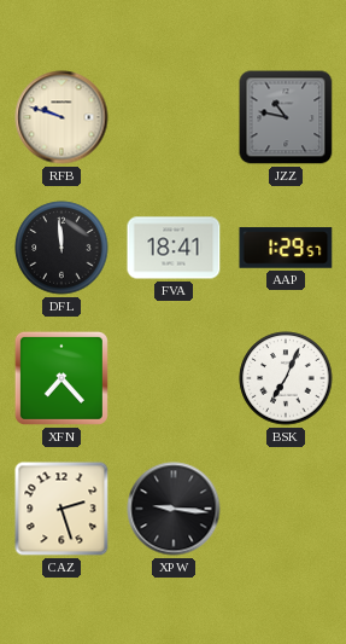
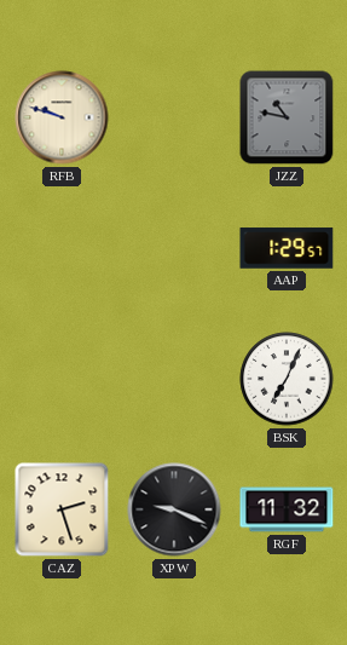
DFL: 11:59 -> none (61, 248)
FVA: 18:41 -> none (174, 248)
XFN: 7:23 -> none (61, 378)
XPW: 9:16 -> 9:19 (174, 509)
RGF: none -> 11:32 (287, 509)
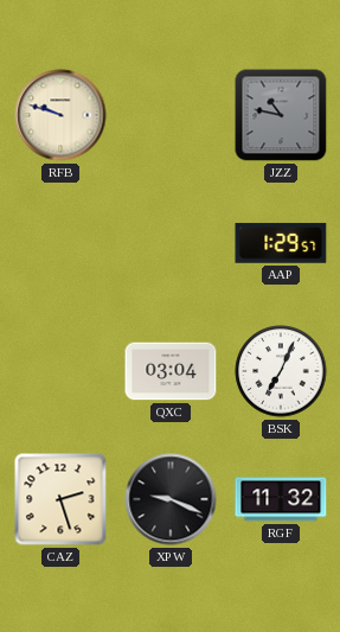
QXC: none -> 03:04 (171, 371)
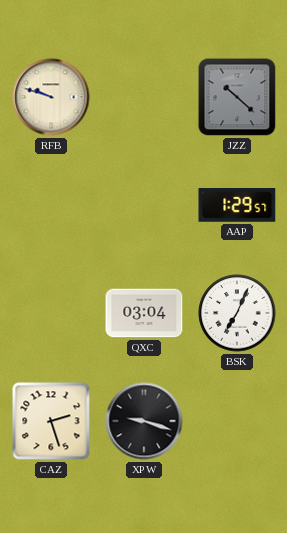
JZZ: 10:47 -> 10:22 (237, 97)
XPW: 9:19 -> 9:18 (144, 421)
RGF: 11:32 -> none (281, 499)
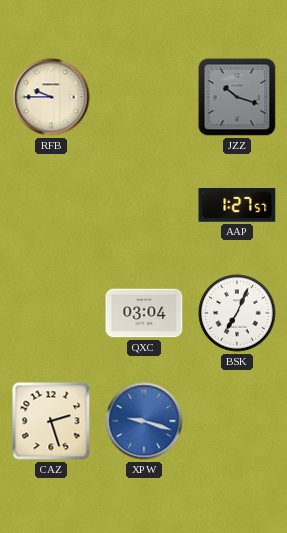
RFB: 9:48 -> 9:45 (51, 97)
JZZ: 10:22 -> 10:18 (237, 97)
AAP: 1:29 -> 1:27 (237, 205)
XPW dial: black -> blue (144, 421)
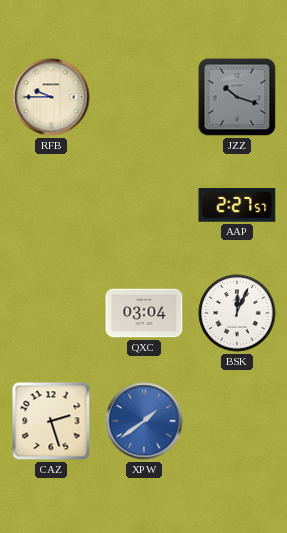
AAP: 1:27 -> 2:27 (237, 205)
BSK: 7:04 -> 12:04 (237, 313)
XPW: 9:18 -> 1:39 (144, 421)
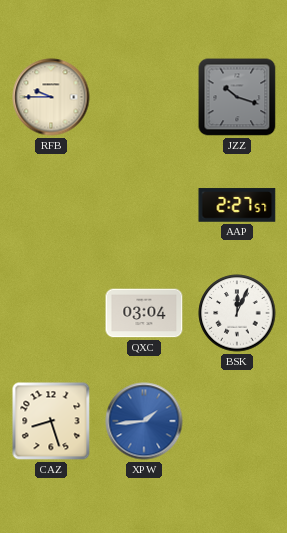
CAZ: 2:27 -> 8:27 (51, 421)
XPW: 1:39 -> 1:44 (144, 421)
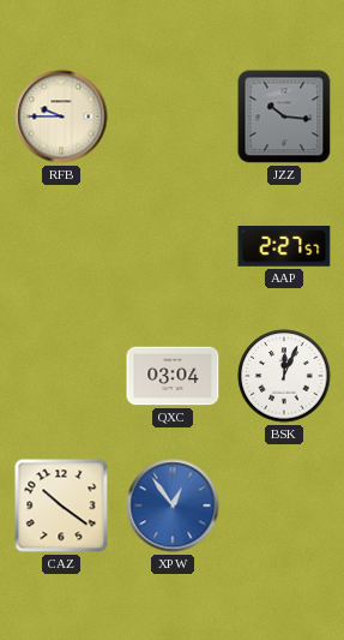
JZZ: 10:18 -> 10:16 (284, 116)
CAZ: 8:27 -> 10:21 (61, 506)
XPW: 1:44 -> 12:54 (173, 506)
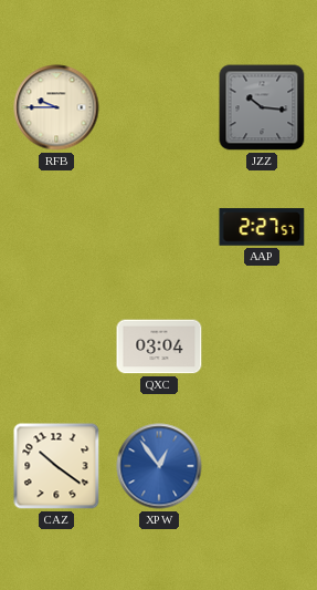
BSK: 12:04 -> none (284, 376)
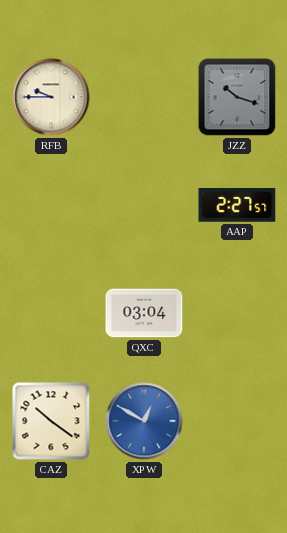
JZZ: 10:16 -> 10:18 (237, 97)
XPW: 12:54 -> 12:50 (144, 421)
